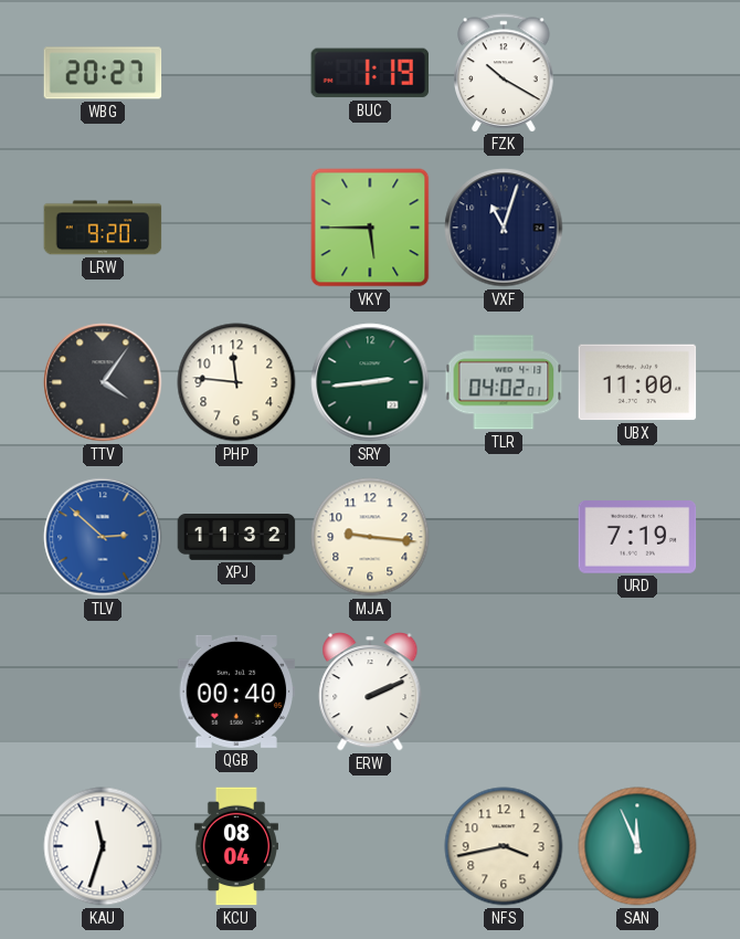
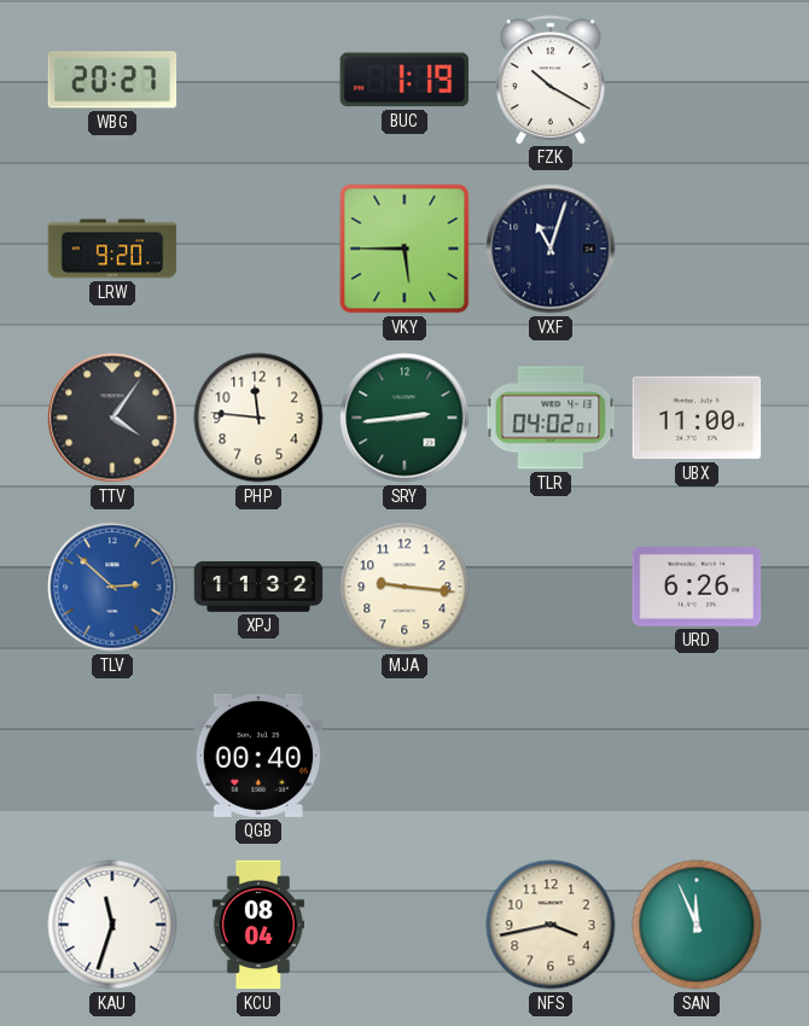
URD: 7:19 -> 6:26 (697, 588)
ERW: 2:11 -> none (370, 692)
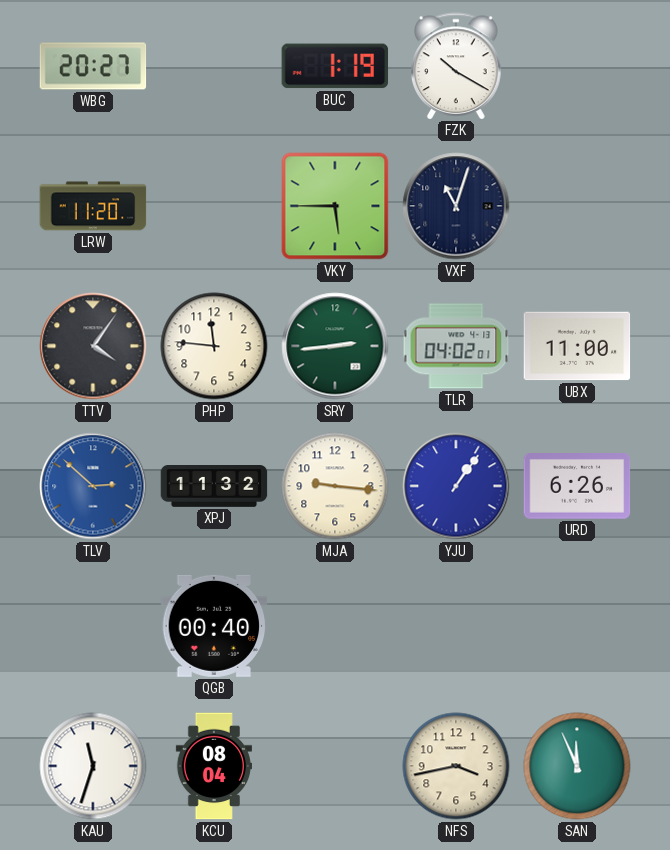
LRW: 9:20 -> 11:20 (93, 206)
YJU: none -> 1:06 (456, 486)
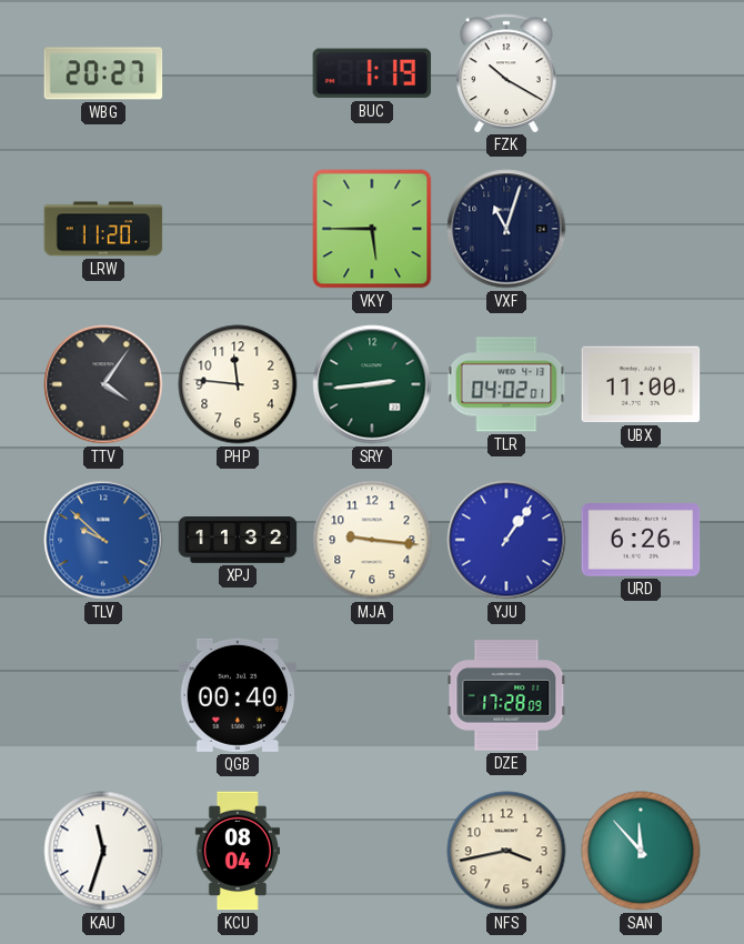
TLV: 2:52 -> 9:52 (103, 540)
DZE: none -> 17:28 (506, 695)
SAN: 11:56 -> 11:53 (641, 851)
